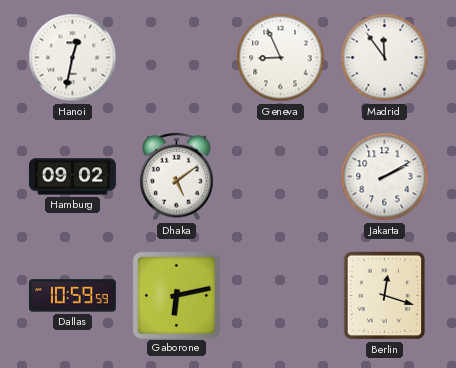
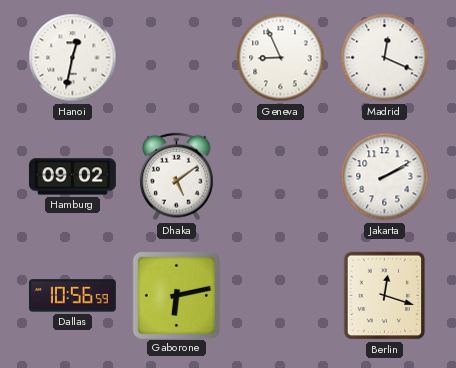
Madrid: 11:54 -> 12:19 (385, 58)
Dallas: 10:59 -> 10:56 (72, 296)
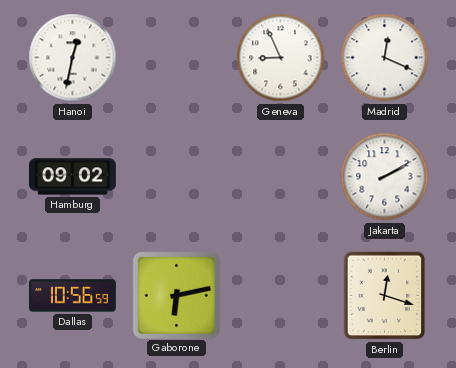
Dhaka: 5:09 -> none (177, 177)
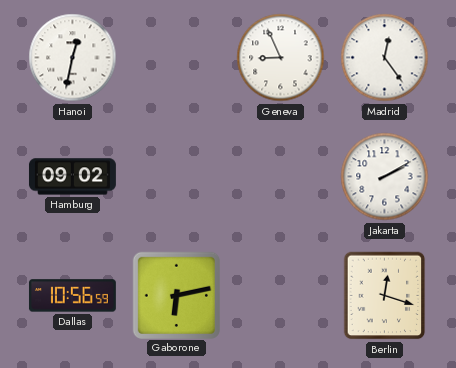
Madrid: 12:19 -> 12:24 (385, 58)
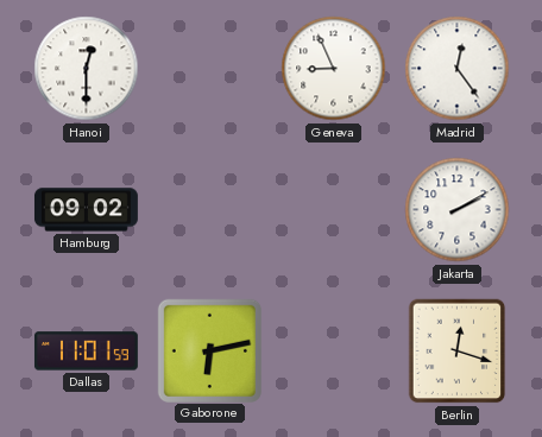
Hanoi: 12:32 -> 12:30 (87, 69)
Dallas: 10:56 -> 11:01 (86, 351)
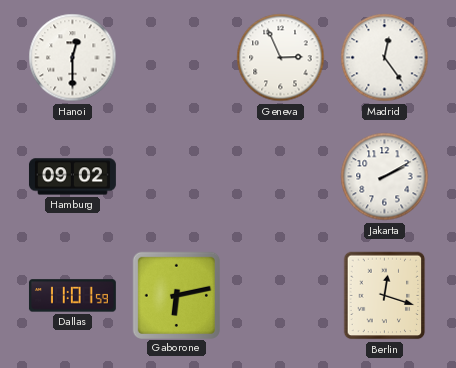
Geneva: 8:56 -> 2:56 (281, 58)
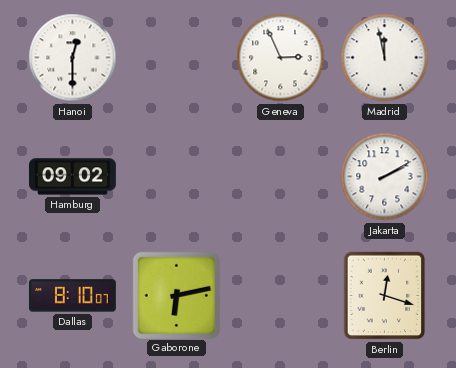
Madrid: 12:24 -> 11:58 (385, 58)
Dallas: 11:01 -> 8:10 (72, 296)
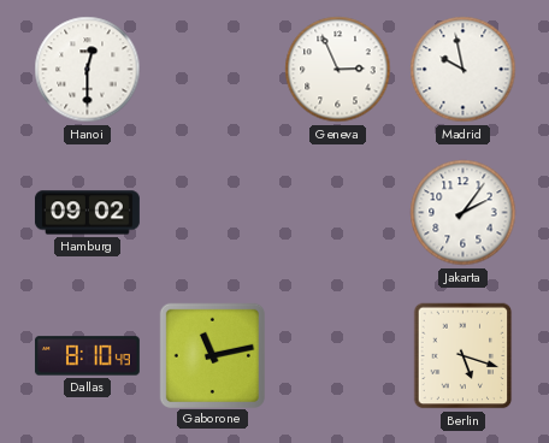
Madrid: 11:58 -> 9:58 (464, 70)
Jakarta: 2:10 -> 2:06 (464, 213)
Dallas: 8:10:07 -> 8:10:49 (87, 356)
Gaborone: 6:13 -> 11:13 (212, 355)
Berlin: 12:18 -> 5:18 (464, 356)
